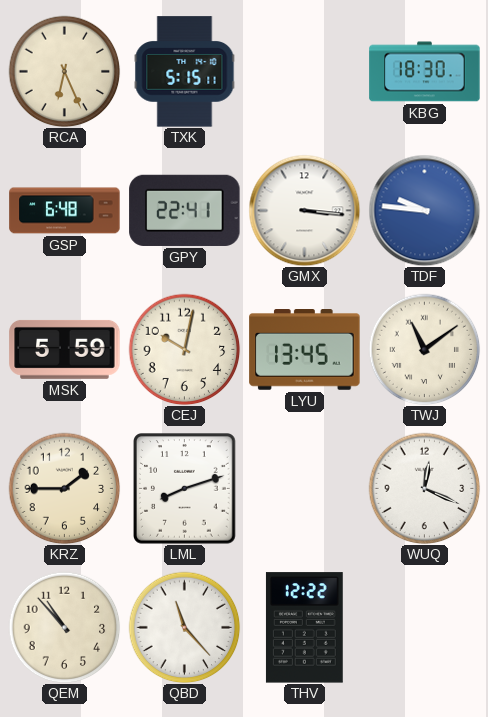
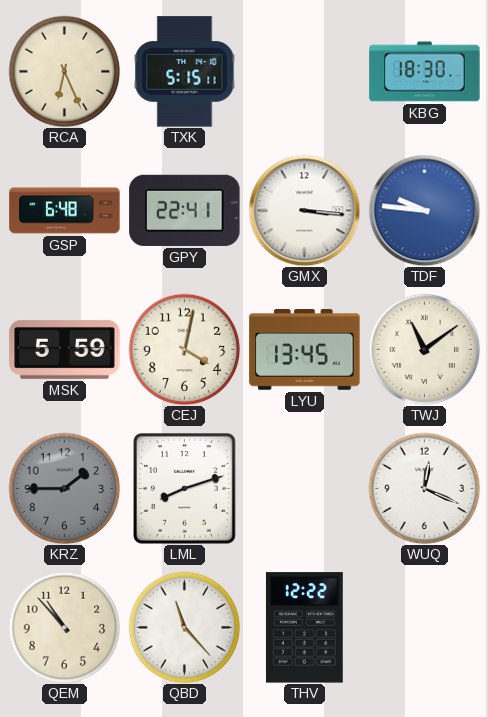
CEJ: 10:02 -> 4:02 (184, 349)
KRZ dial: cream -> grey (64, 488)
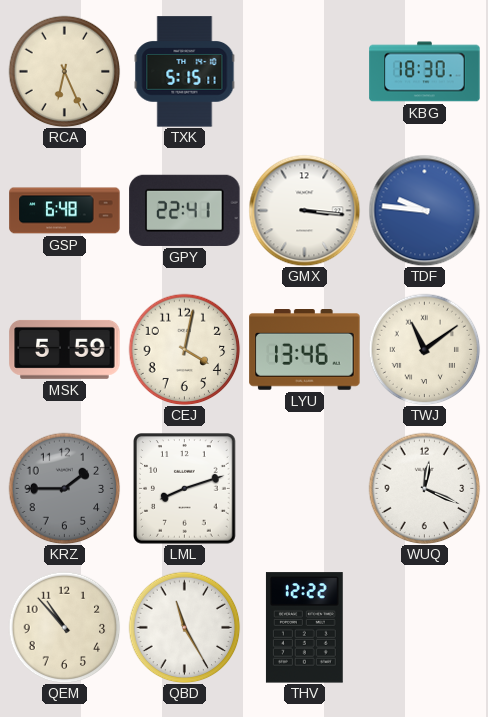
LYU: 13:45 -> 13:46 (305, 350)
QBD: 11:23 -> 11:25 (184, 627)
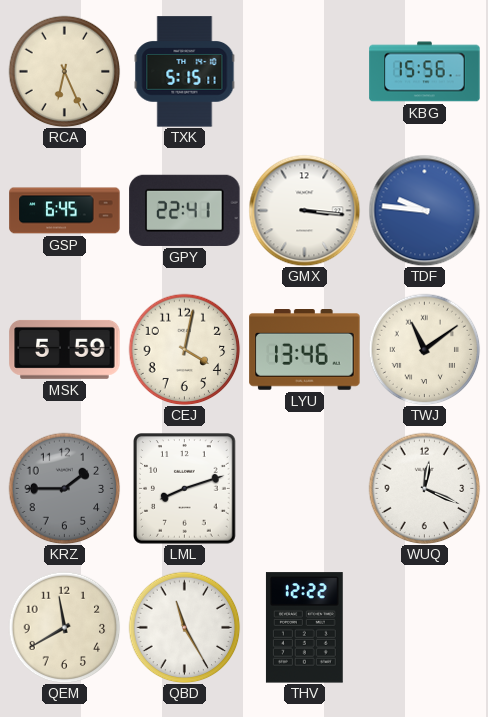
KBG: 18:30 -> 15:56 (425, 72)
GSP: 6:48 -> 6:45 (65, 211)
QEM: 10:53 -> 11:40 (64, 627)
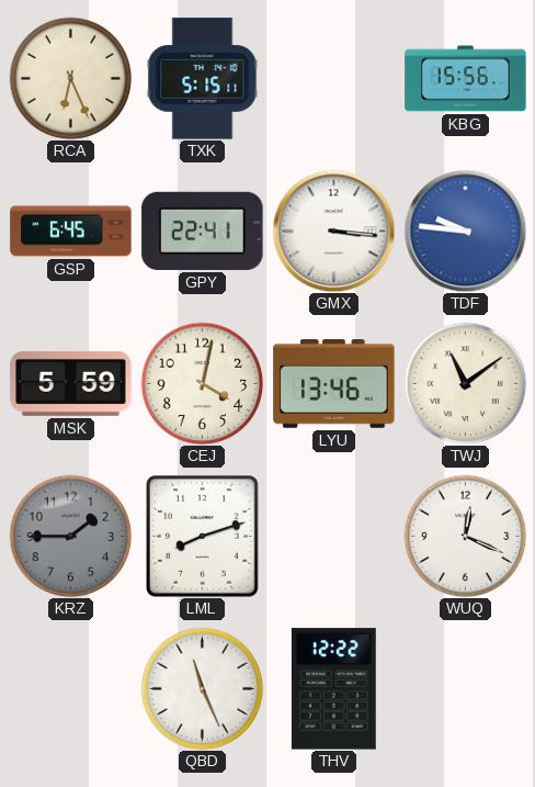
QEM: 11:40 -> none (64, 627)
QBD: 11:25 -> 11:26 (202, 688)
